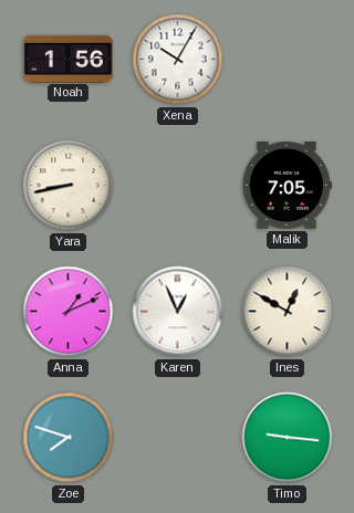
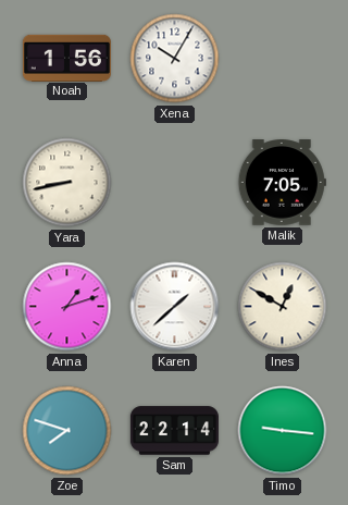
Anna: 1:11 -> 1:12 (67, 307)
Karen: 12:56 -> 1:38 (175, 307)
Sam: none -> 22:14 (174, 431)
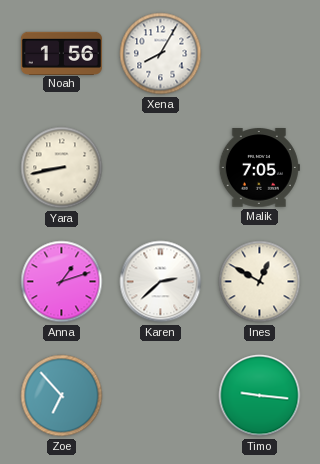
Xena: 10:05 -> 8:05 (161, 54)
Karen: 1:38 -> 2:38 (161, 282)
Zoe: 7:48 -> 6:53 (62, 396)
Sam: 22:14 -> none (174, 431)
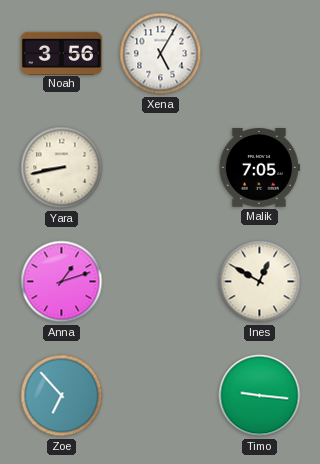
Noah: 1:56 -> 3:56 (61, 53)
Xena: 8:05 -> 5:05 (161, 54)
Karen: 2:38 -> none (161, 282)
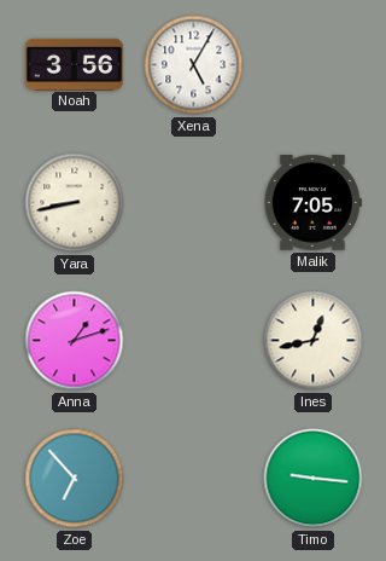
Ines: 12:50 -> 12:43 (314, 341)
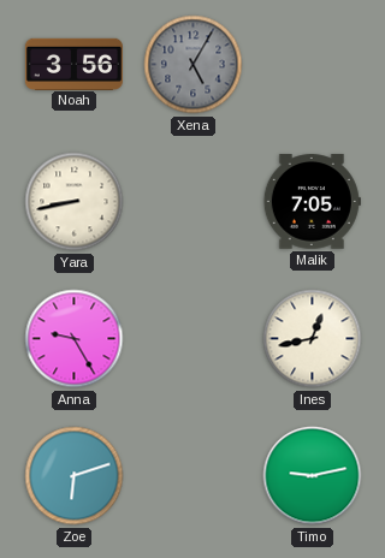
Xena dial: white -> grey (194, 65)
Anna: 1:12 -> 9:25 (75, 339)
Zoe: 6:53 -> 6:12 (75, 476)
Timo: 9:16 -> 9:13 (313, 476)
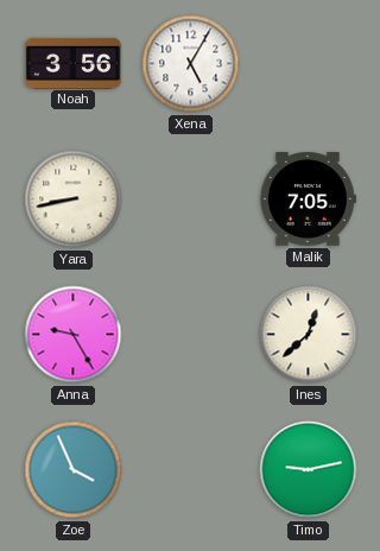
Xena dial: grey -> white (191, 64)
Ines: 12:43 -> 12:38 (309, 335)
Zoe: 6:12 -> 3:56 (74, 470)
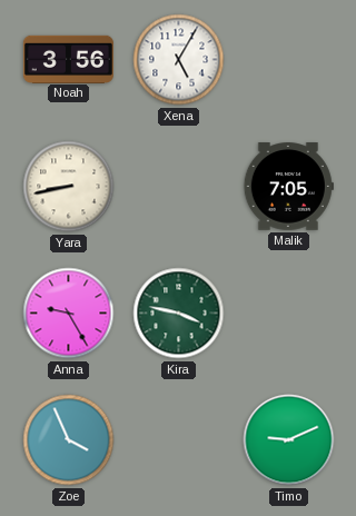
Kira: none -> 3:47 (179, 314)
Ines: 12:38 -> none (309, 335)
Timo: 9:13 -> 9:11 (289, 440)
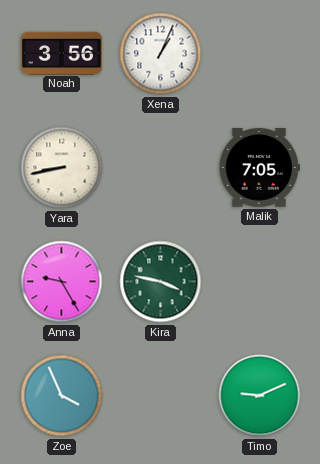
Xena: 5:05 -> 1:04 (161, 54)
